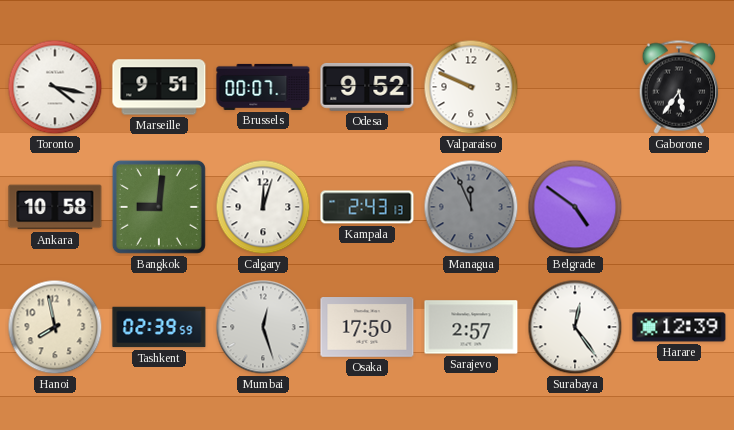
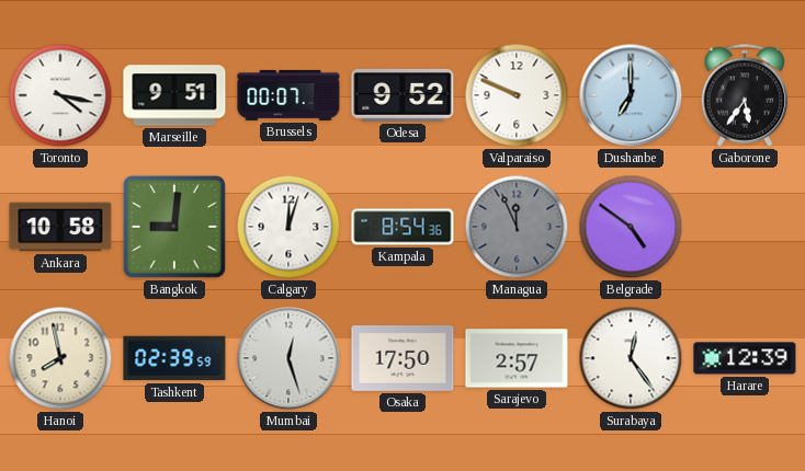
Dushanbe: none -> 7:00 (631, 95)
Kampala: 2:43 -> 8:54 (402, 227)
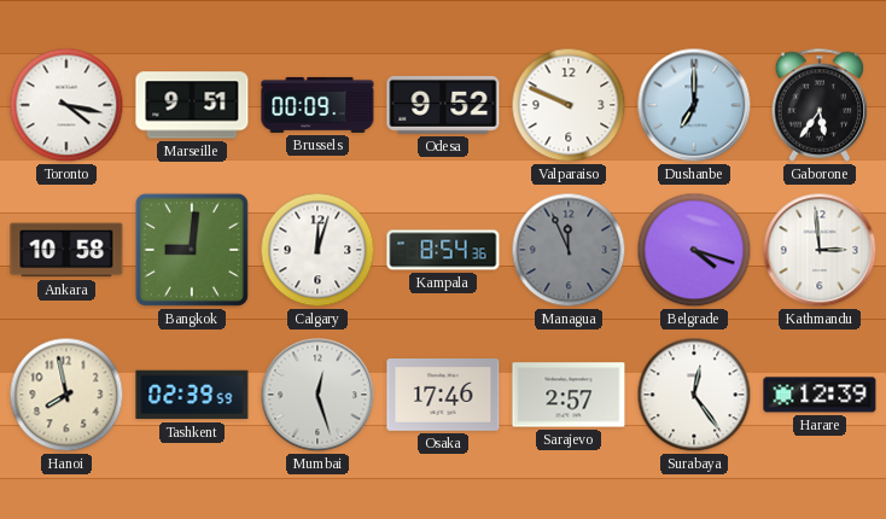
Brussels: 00:07 -> 00:09 (317, 105)
Belgrade: 4:51 -> 4:18 (694, 250)
Kathmandu: none -> 2:59 (820, 250)
Osaka: 17:50 -> 17:46 (443, 396)
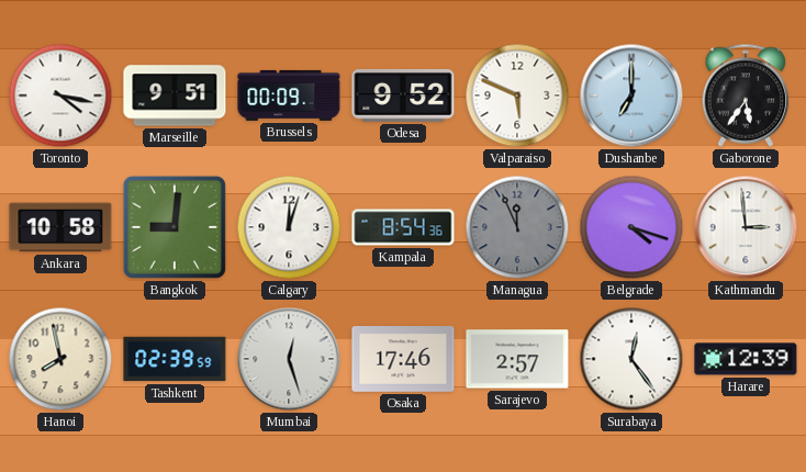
Valparaiso: 9:49 -> 5:49 (517, 95)
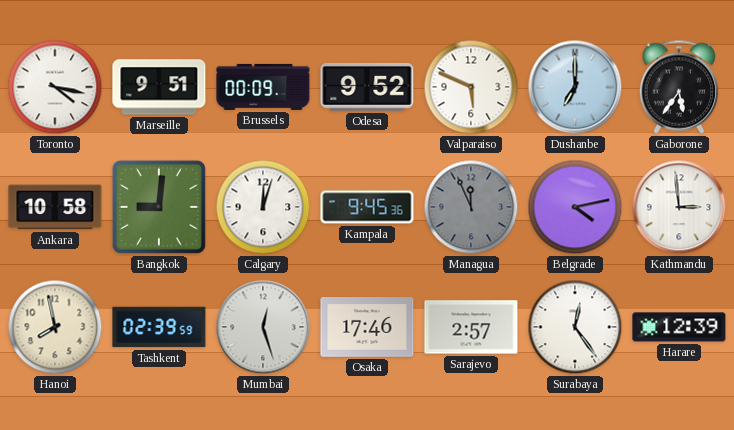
Kampala: 8:54 -> 9:45 (367, 207)
Belgrade: 4:18 -> 4:13 (575, 207)
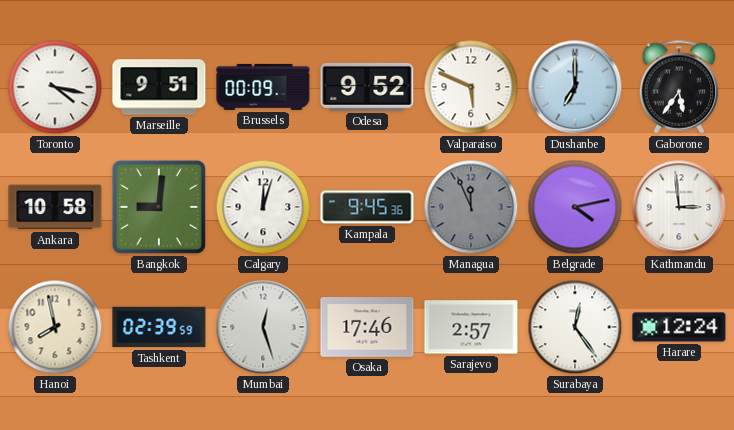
Harare: 12:39 -> 12:24 (679, 327)
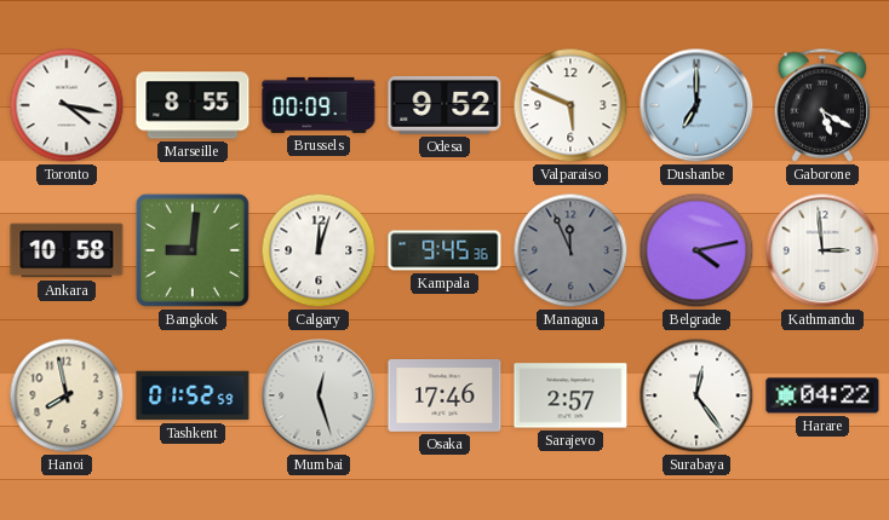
Marseille: 9:51 -> 8:55 (193, 105)
Gaborone: 5:36 -> 5:20 (822, 105)
Tashkent: 02:39 -> 01:52 (193, 395)
Harare: 12:24 -> 04:22 (822, 395)
